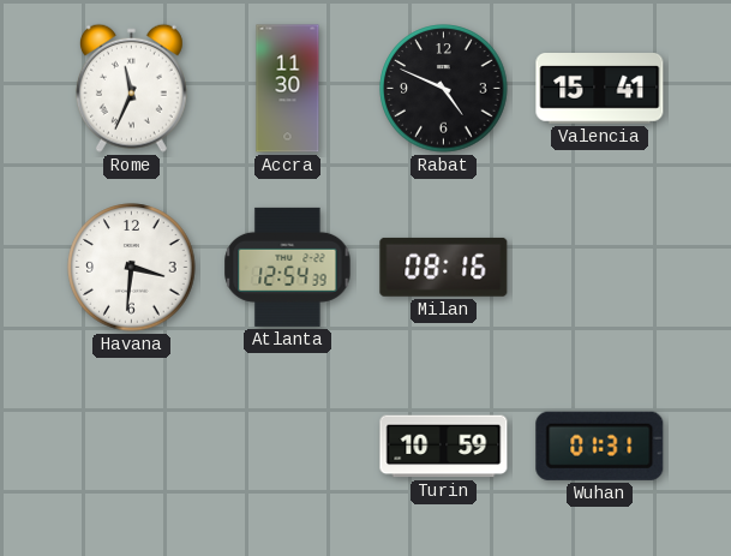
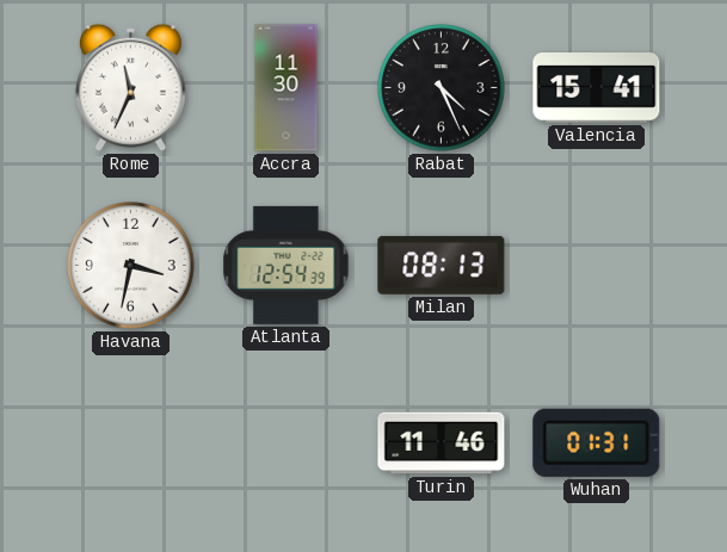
Rabat: 4:49 -> 4:26 (442, 88)
Havana: 3:31 -> 3:32 (131, 266)
Milan: 08:16 -> 08:13 (442, 265)
Turin: 10:59 -> 11:46 (442, 444)
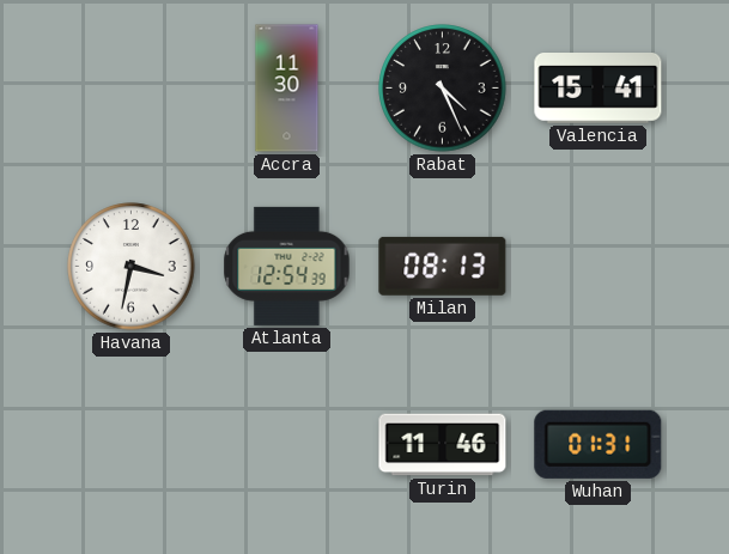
Rome: 11:34 -> none (130, 87)
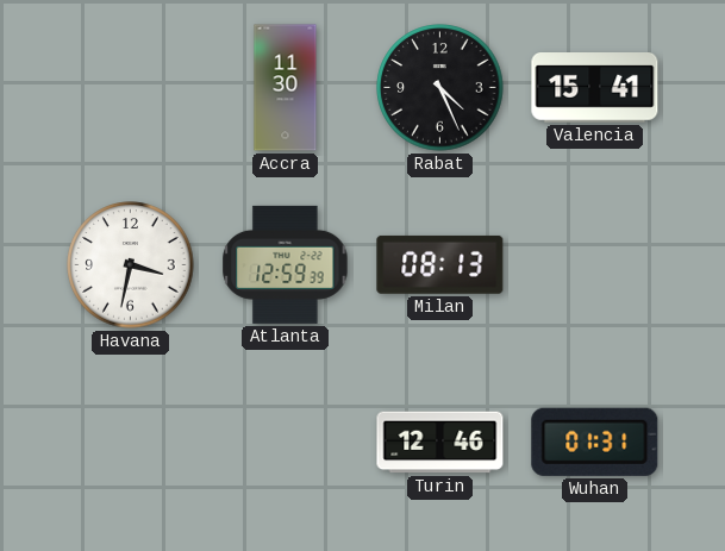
Atlanta: 12:54 -> 12:59 (286, 264)
Turin: 11:46 -> 12:46 (440, 443)
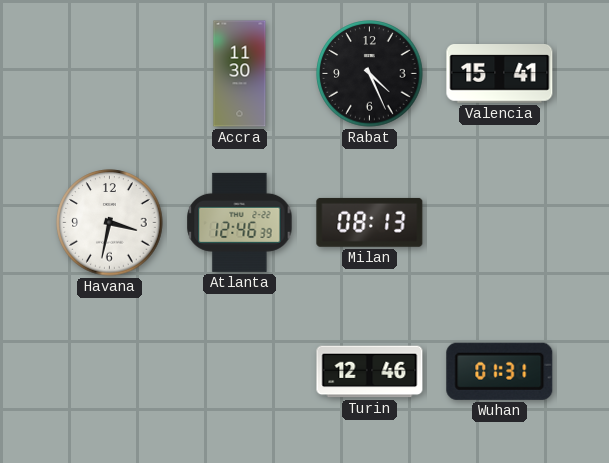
Atlanta: 12:59 -> 12:46 (240, 222)
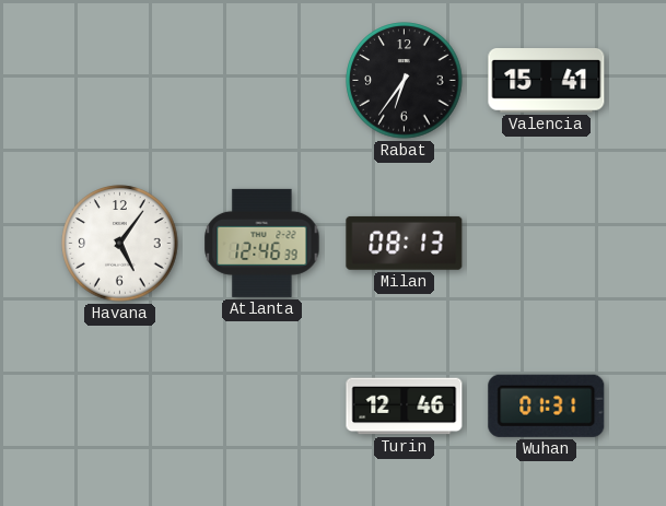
Accra: 11:30 -> none (240, 74)
Rabat: 4:26 -> 6:36 (405, 81)
Havana: 3:32 -> 5:06 (120, 244)
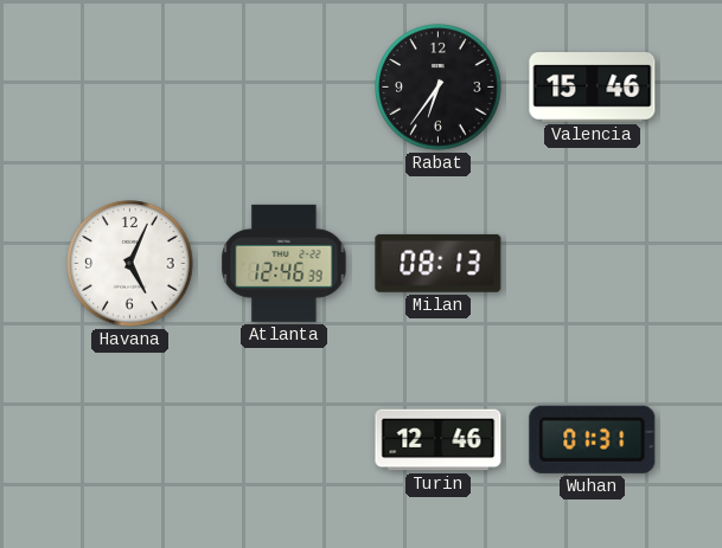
Valencia: 15:41 -> 15:46 (593, 88)
Havana: 5:06 -> 5:04 (130, 264)
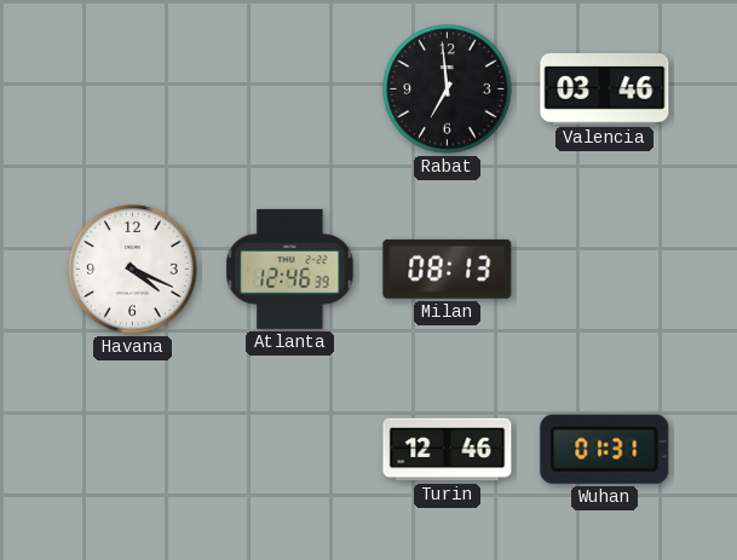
Rabat: 6:36 -> 6:59 (448, 90)
Valencia: 15:46 -> 03:46 (605, 90)
Havana: 5:04 -> 4:19 (133, 270)
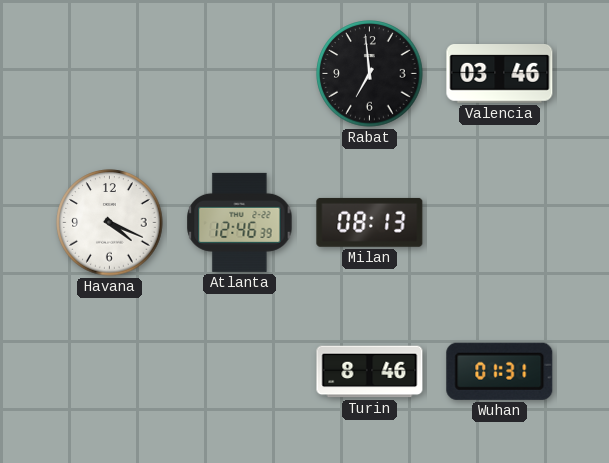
Turin: 12:46 -> 8:46 (370, 372)
